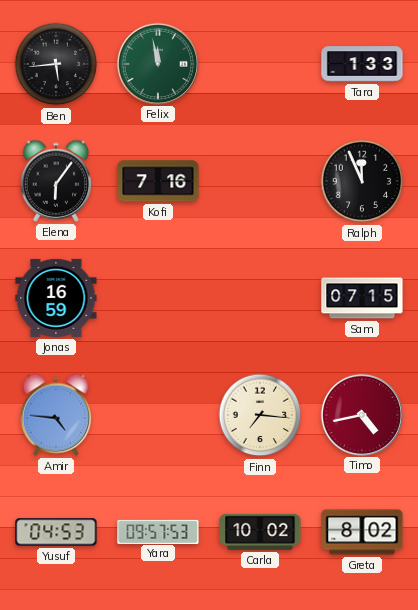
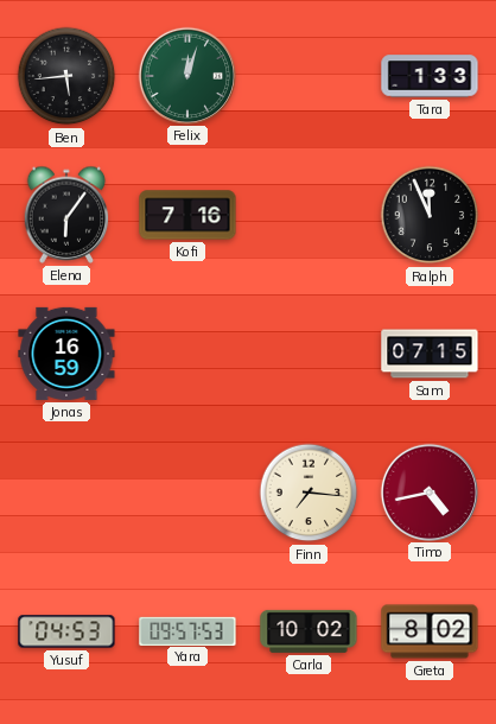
Felix: 11:58 -> 12:03 (186, 75)
Amir: 4:46 -> none (56, 415)
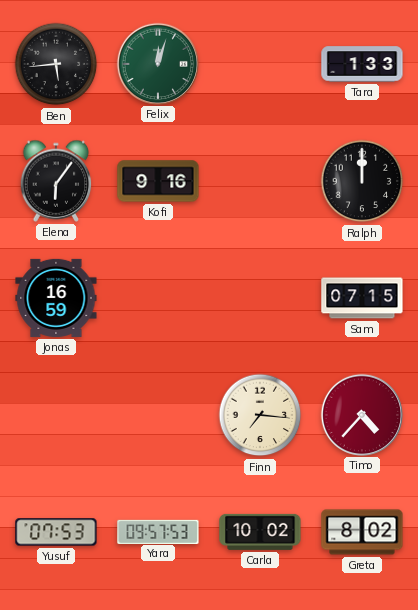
Kofi: 7:16 -> 9:16 (158, 181)
Ralph: 11:56 -> 12:00 (362, 181)
Timo: 4:43 -> 4:37 (361, 414)
Yusuf: 04:53 -> 07:53 (56, 532)
